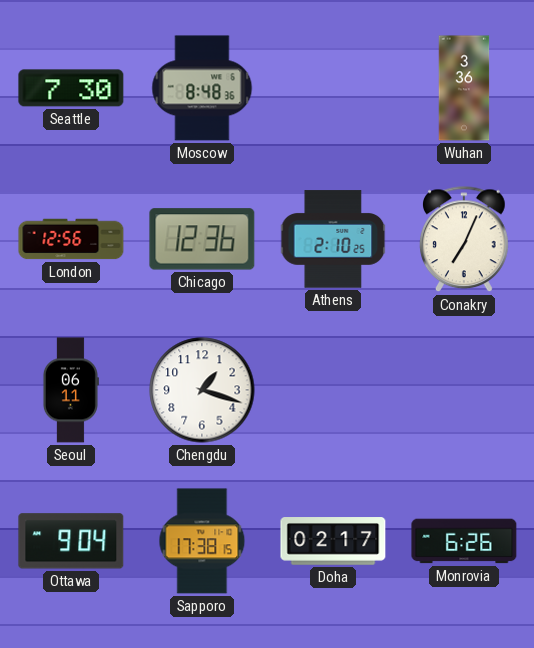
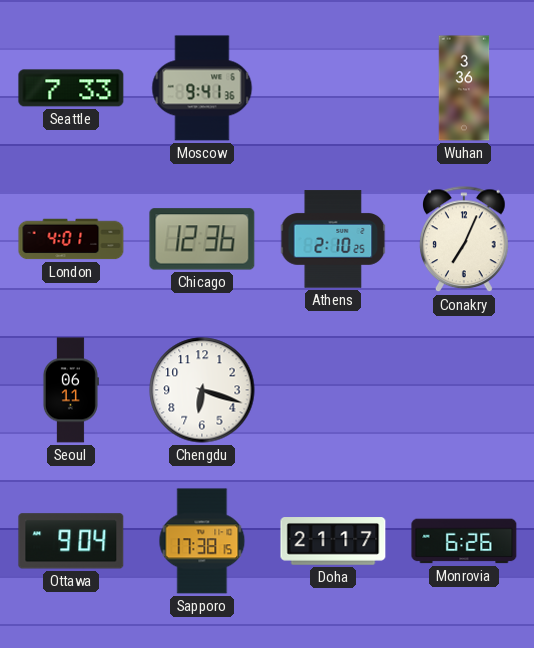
Seattle: 7:30 -> 7:33 (71, 88)
Moscow: 8:48 -> 9:41 (202, 88)
London: 12:56 -> 4:01 (71, 239)
Chengdu: 1:18 -> 6:18 (202, 390)
Doha: 02:17 -> 21:17 (333, 541)
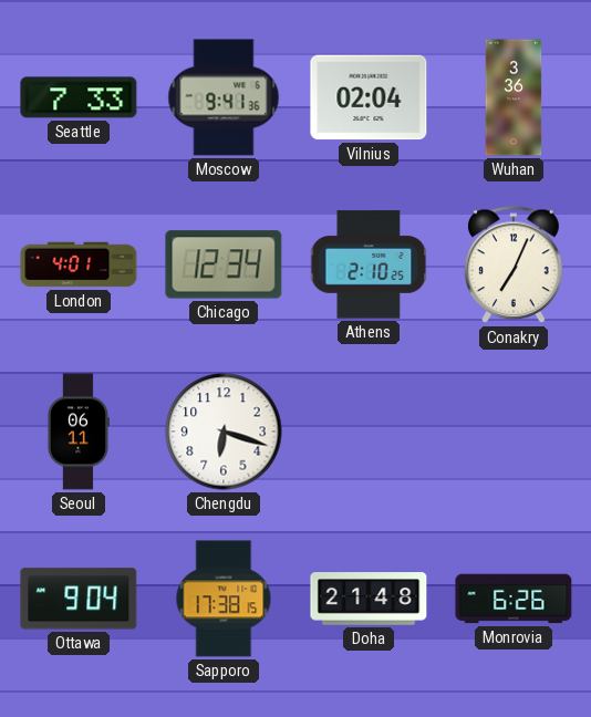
Vilnius: none -> 02:04 (369, 97)
Chicago: 12:36 -> 12:34 (224, 264)
Doha: 21:17 -> 21:48 (369, 599)
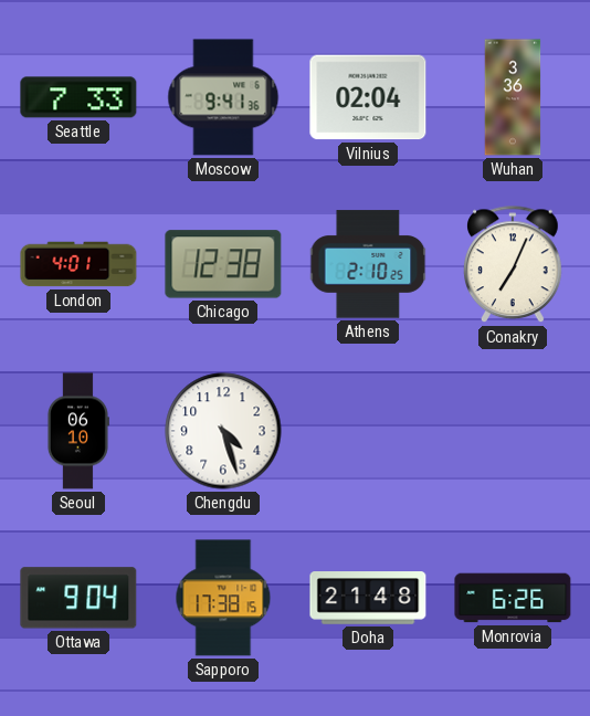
Chicago: 12:34 -> 12:38 (223, 264)
Seoul: 06:11 -> 06:10 (77, 431)
Chengdu: 6:18 -> 4:27 (223, 431)
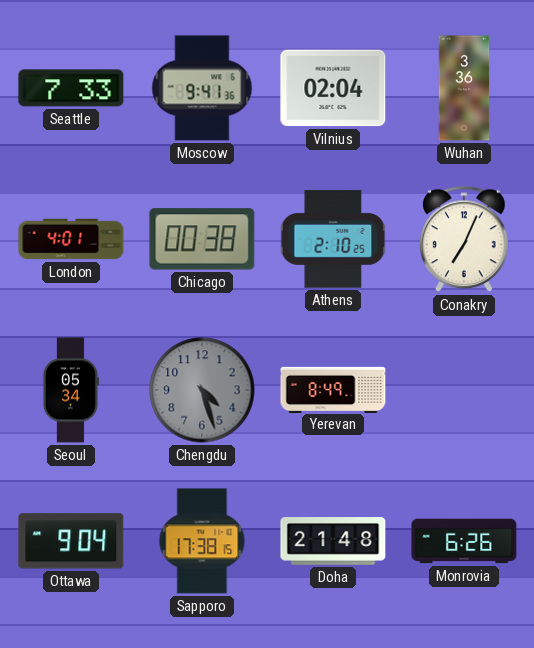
Chicago: 12:38 -> 00:38 (202, 239)
Seoul: 06:10 -> 05:34 (70, 390)
Chengdu dial: white -> grey (202, 390)
Yerevan: none -> 8:49 (333, 389)
